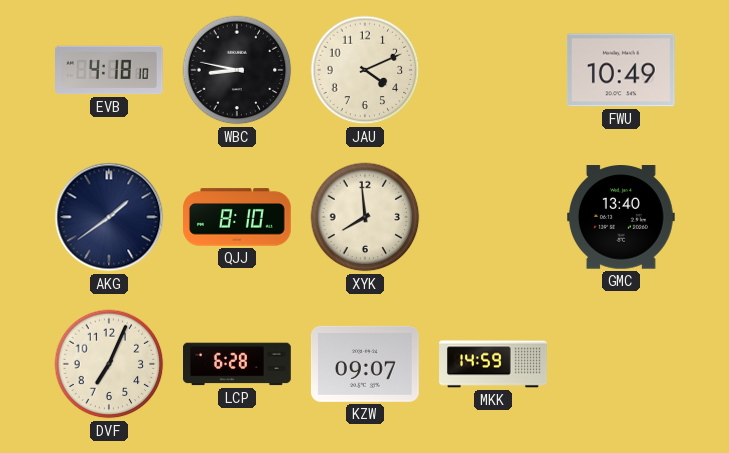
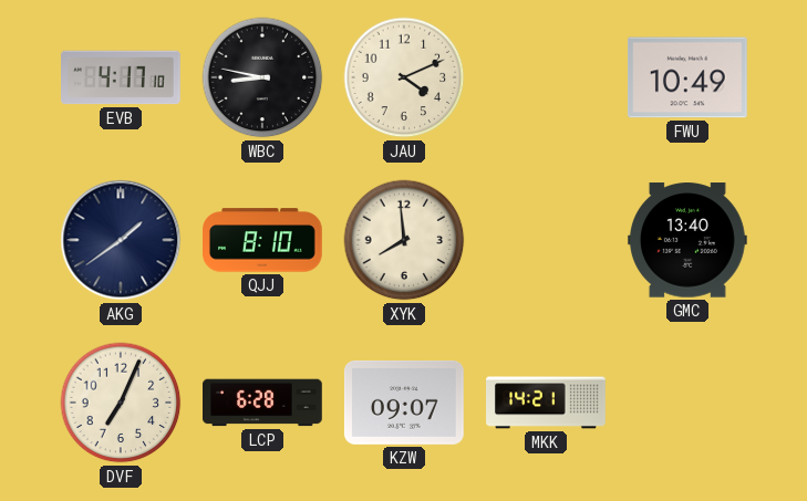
EVB: 4:18 -> 4:17 (122, 77)
MKK: 14:59 -> 14:21 (546, 403)
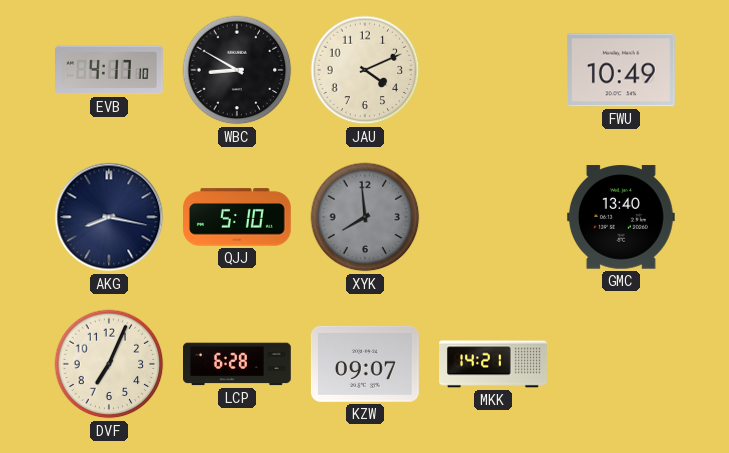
WBC: 8:47 -> 8:50 (237, 70)
AKG: 1:39 -> 8:17 (109, 217)
QJJ: 8:10 -> 5:10 (238, 217)
XYK dial: cream -> grey (365, 217)
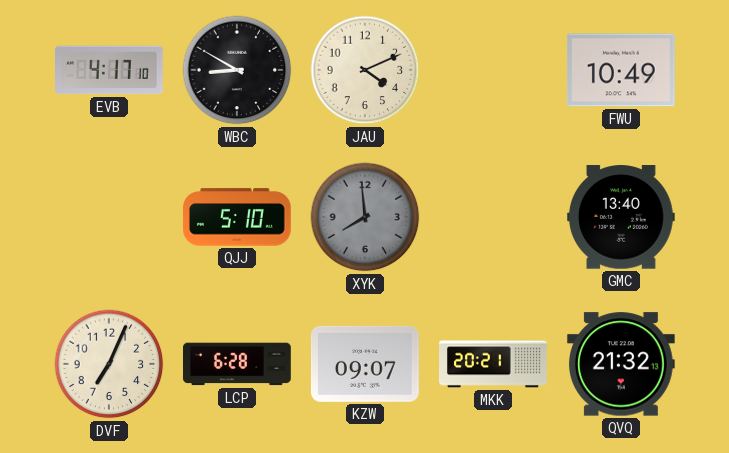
AKG: 8:17 -> none (109, 217)
MKK: 14:21 -> 20:21 (493, 364)
QVQ: none -> 21:32 (621, 364)
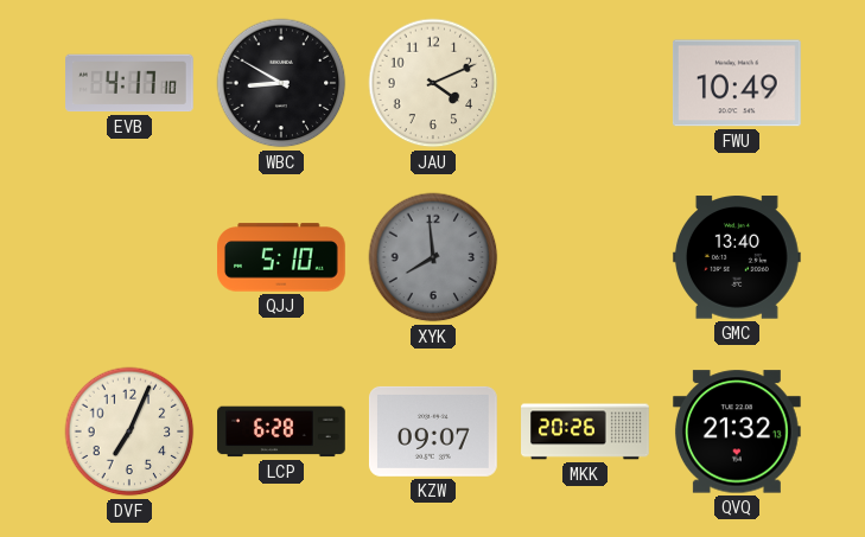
MKK: 20:21 -> 20:26 (585, 431)
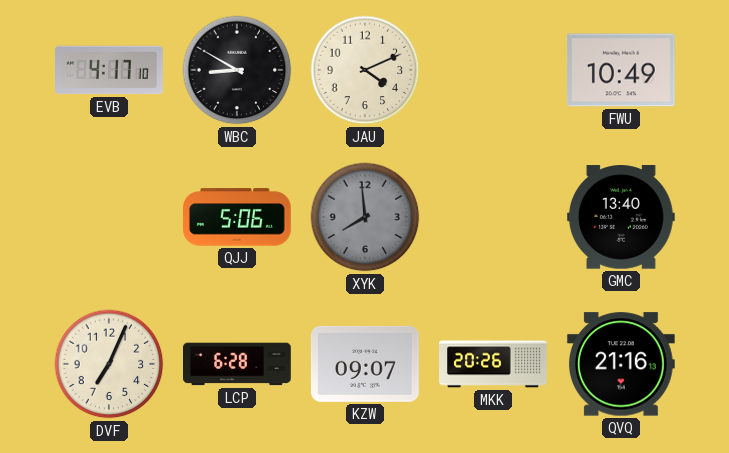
QJJ: 5:10 -> 5:06 (238, 217)
QVQ: 21:32 -> 21:16 (621, 364)
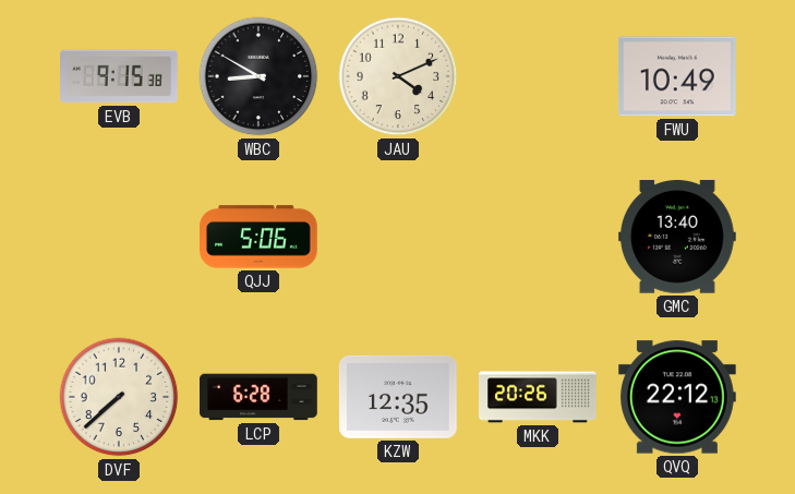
EVB: 4:17 -> 9:15 (120, 76)
XYK: 7:59 -> none (365, 217)
DVF: 7:04 -> 7:38 (119, 397)
KZW: 09:07 -> 12:35 (398, 397)
QVQ: 21:16 -> 22:12 (677, 397)
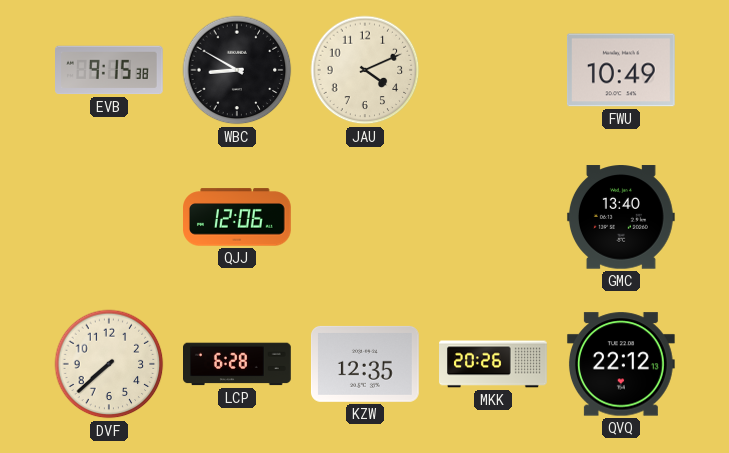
QJJ: 5:06 -> 12:06 (238, 217)
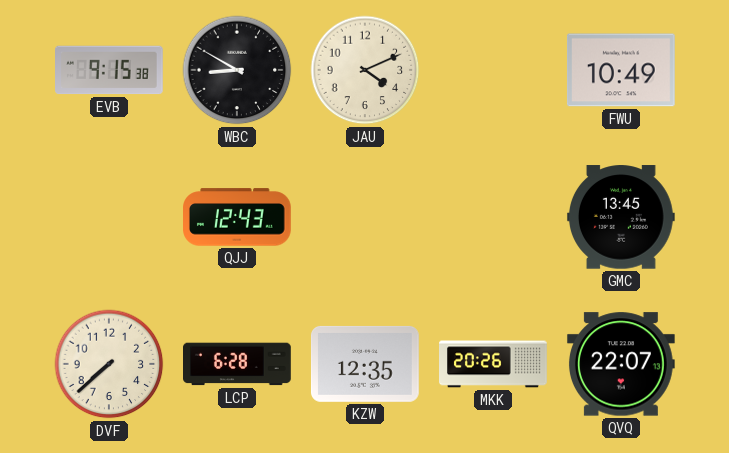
QJJ: 12:06 -> 12:43 (238, 217)
GMC: 13:40 -> 13:45 (621, 217)
QVQ: 22:12 -> 22:07 (621, 364)
